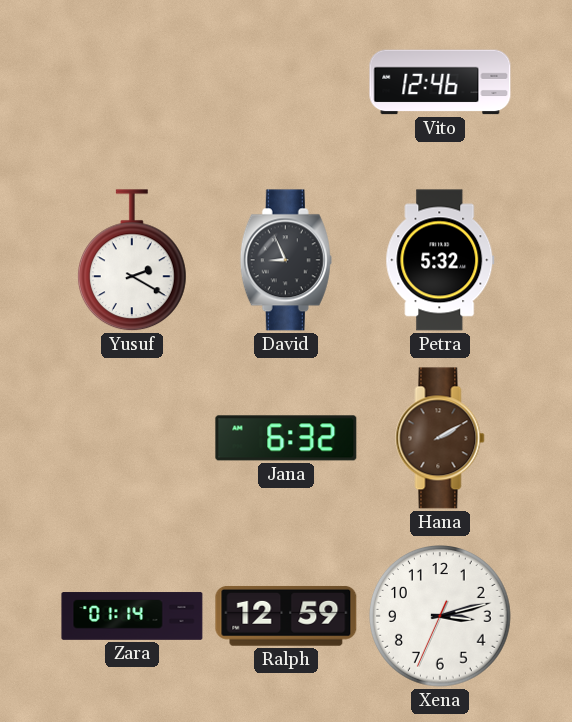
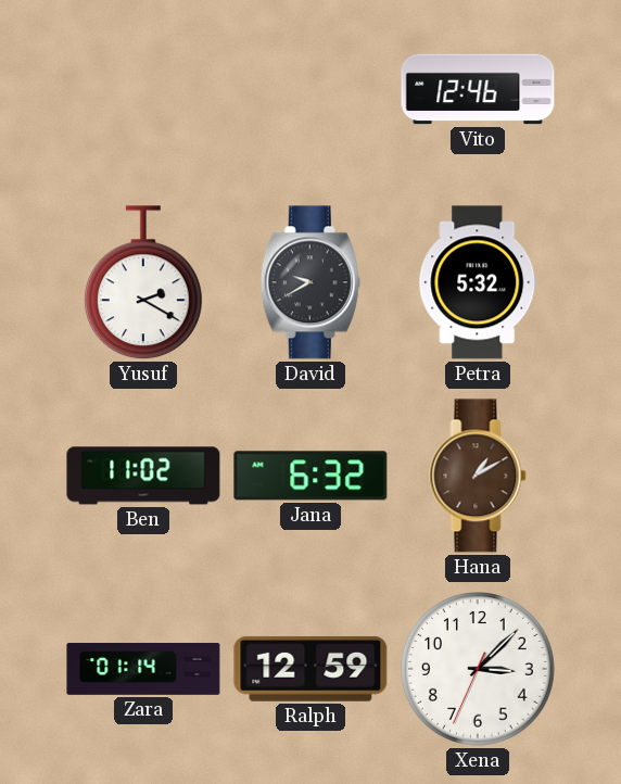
David: 8:56 -> 9:40 (310, 282)
Ben: none -> 11:02 (143, 476)
Hana: 2:10 -> 1:10 (478, 476)
Xena: 3:12 -> 3:07 (479, 670)
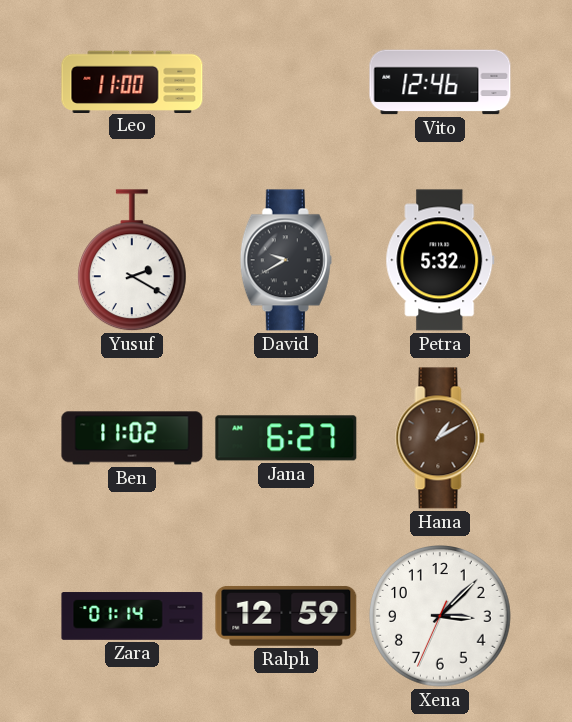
Leo: none -> 11:00 (132, 81)
Jana: 6:32 -> 6:27 (286, 438)
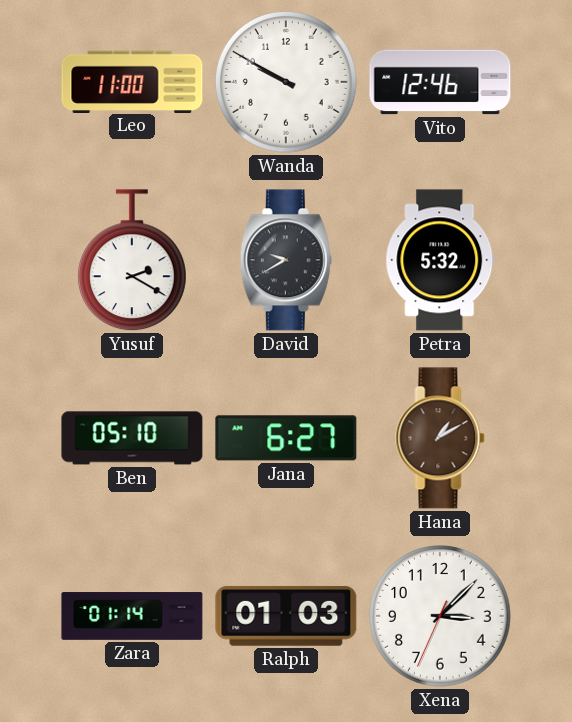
Wanda: none -> 9:50 (287, 83)
Ben: 11:02 -> 05:10 (132, 438)
Ralph: 12:59 -> 01:03 (286, 616)
